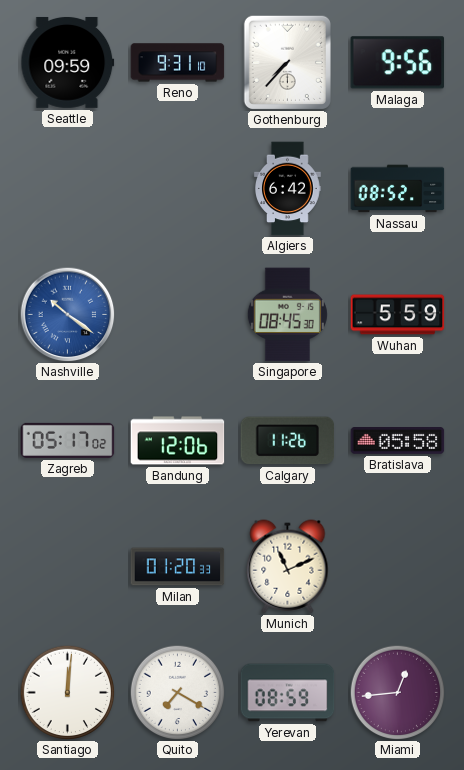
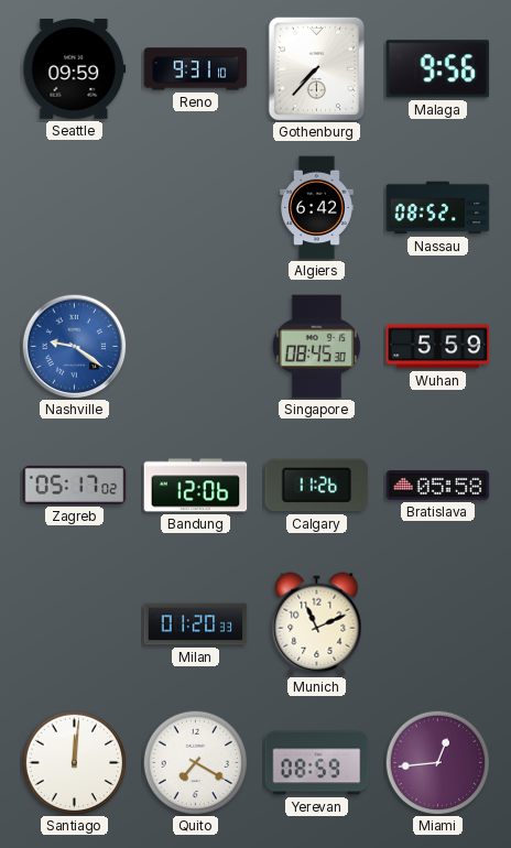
Nashville: 10:21 -> 9:21 (74, 346)
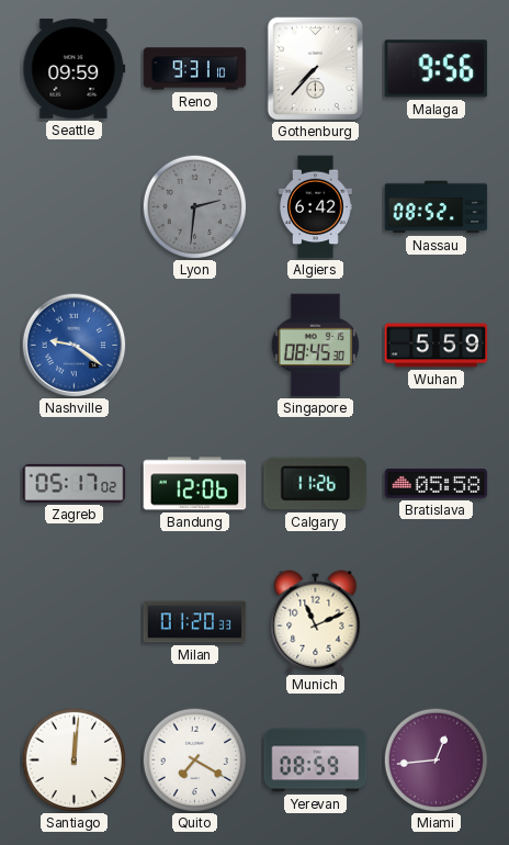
Lyon: none -> 2:31 (194, 206)
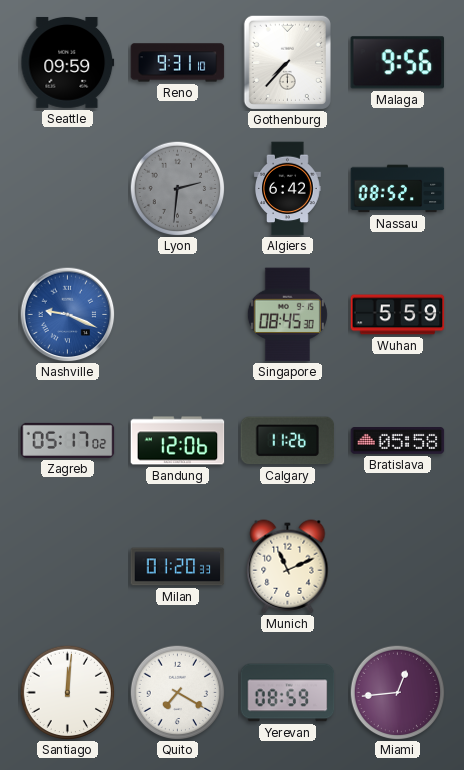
Nashville: 9:21 -> 9:19 (67, 314)
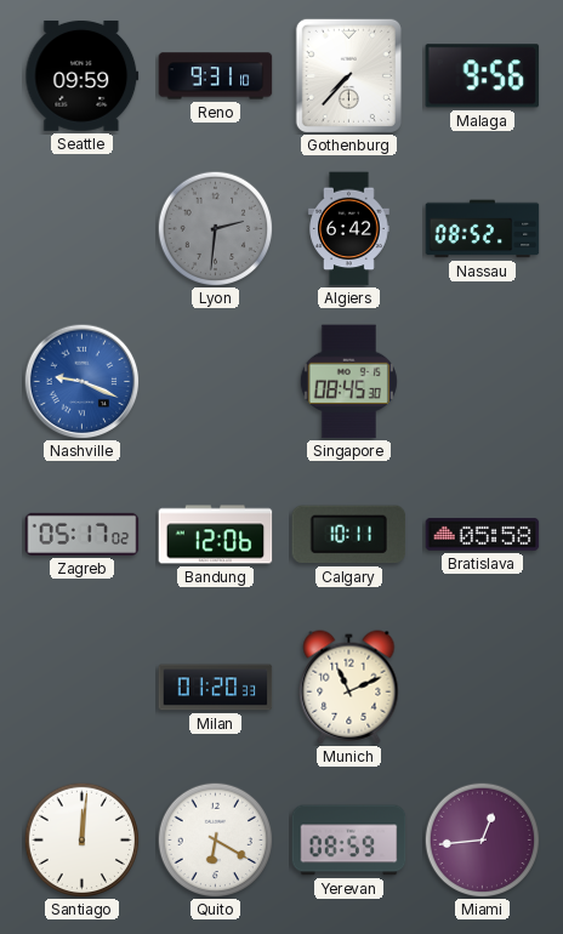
Wuhan: 5:59 -> none (398, 315)
Calgary: 11:26 -> 10:11 (349, 535)
Quito: 7:20 -> 6:20 (215, 839)
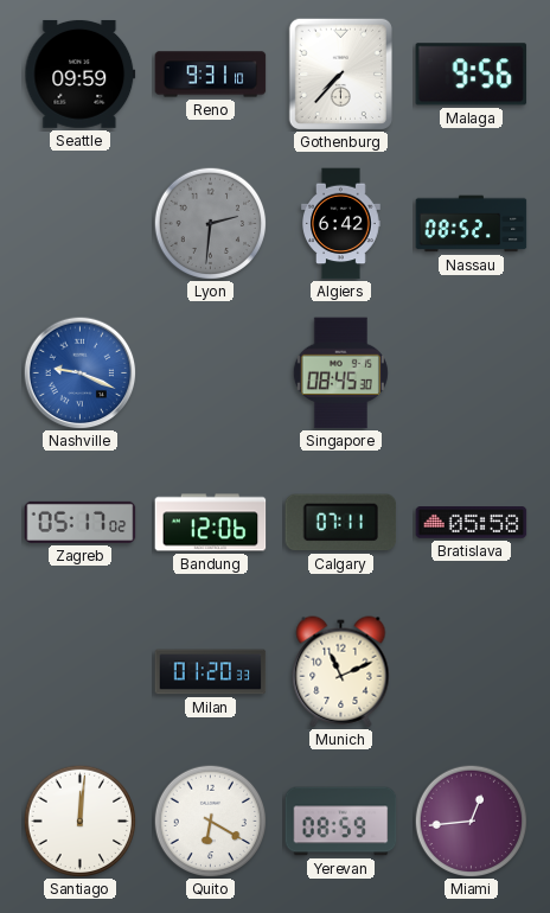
Calgary: 10:11 -> 07:11 (341, 523)
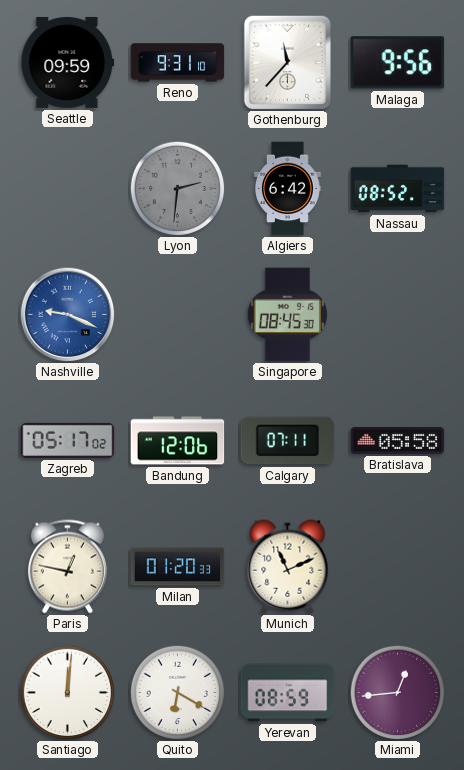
Gothenburg: 7:37 -> 11:37 (287, 62)
Paris: none -> 12:47 (67, 567)
